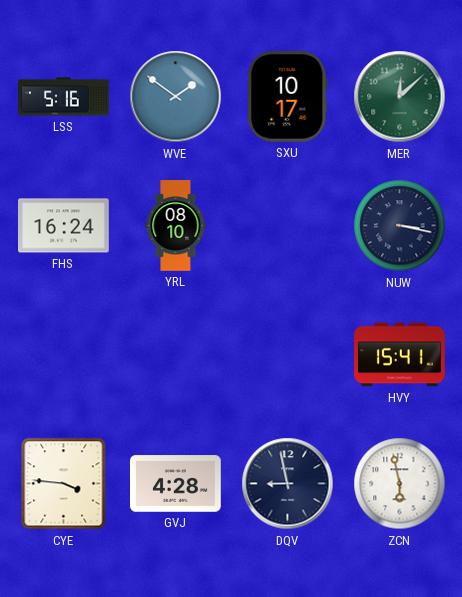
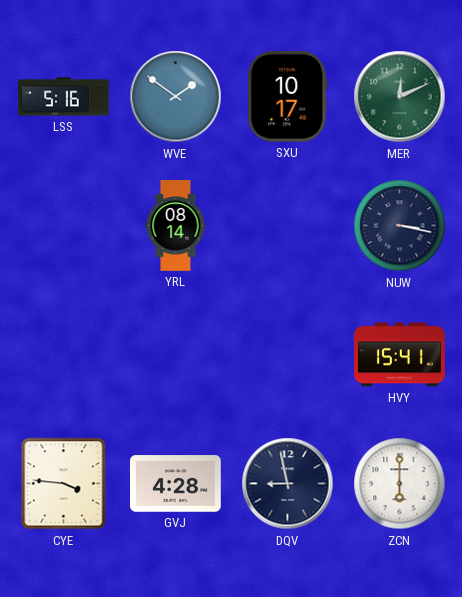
MER: 12:08 -> 12:11 (400, 97)
FHS: 16:24 -> none (64, 226)
YRL: 08:10 -> 08:14 (176, 226)
ZCN: 5:58 -> 6:00 (400, 484)
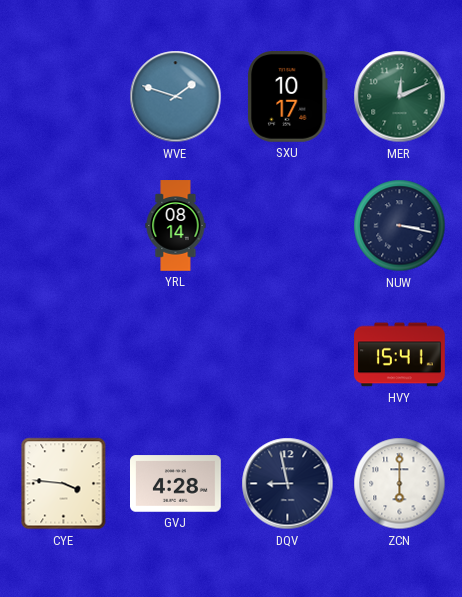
LSS: 5:16 -> none (64, 97)
WVE: 1:51 -> 1:48 (176, 97)
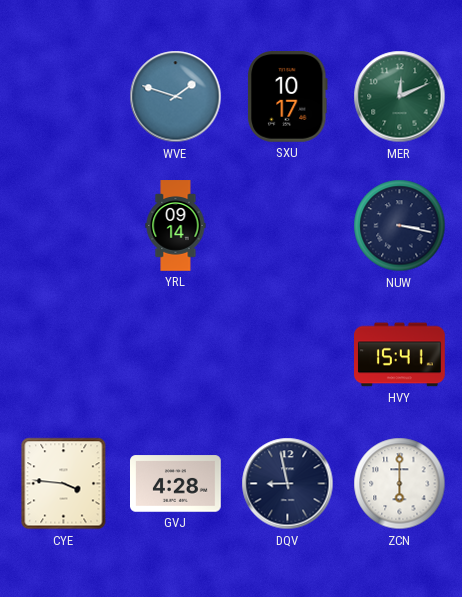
YRL: 08:14 -> 09:14 (176, 226)
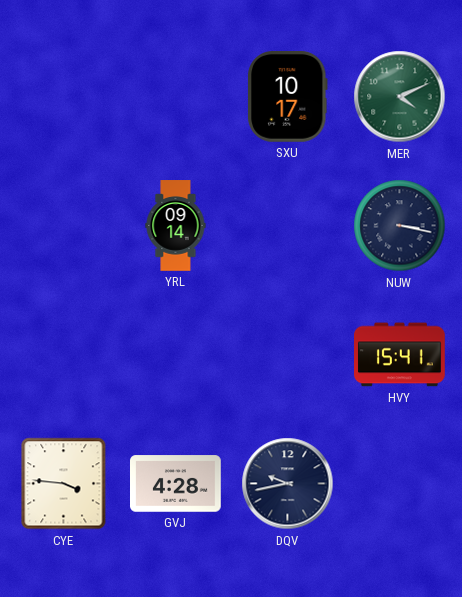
WVE: 1:48 -> none (176, 97)
MER: 12:11 -> 4:11 (400, 97)
DQV: 8:58 -> 9:43 (288, 484)
ZCN: 6:00 -> none (400, 484)
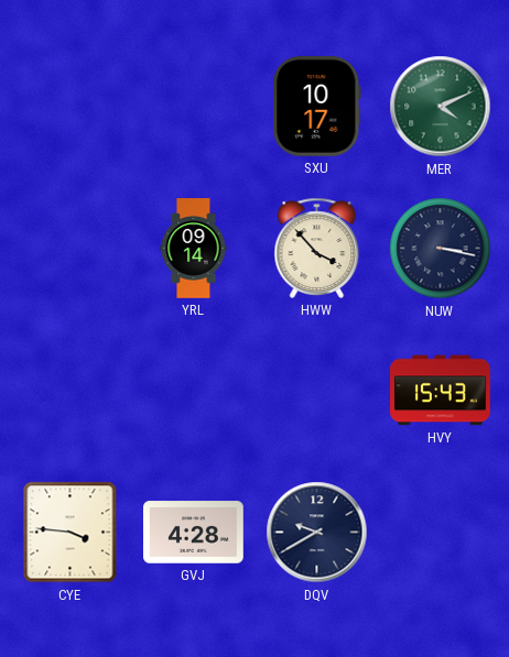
HWW: none -> 3:53 (317, 248)
HVY: 15:41 -> 15:43 (441, 391)
DQV: 9:43 -> 9:40 (317, 533)
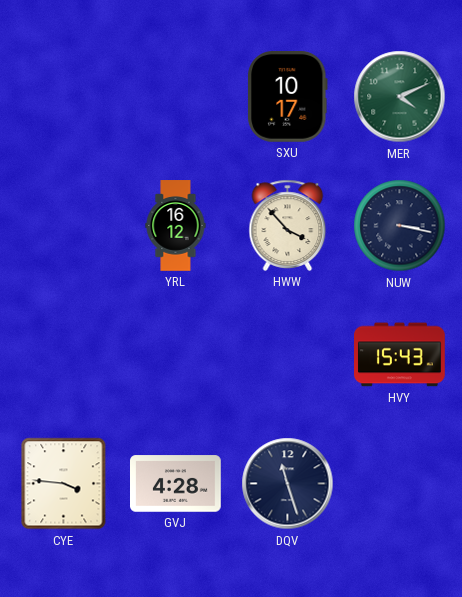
YRL: 09:14 -> 16:12 (176, 226)
DQV: 9:40 -> 11:27 (288, 484)
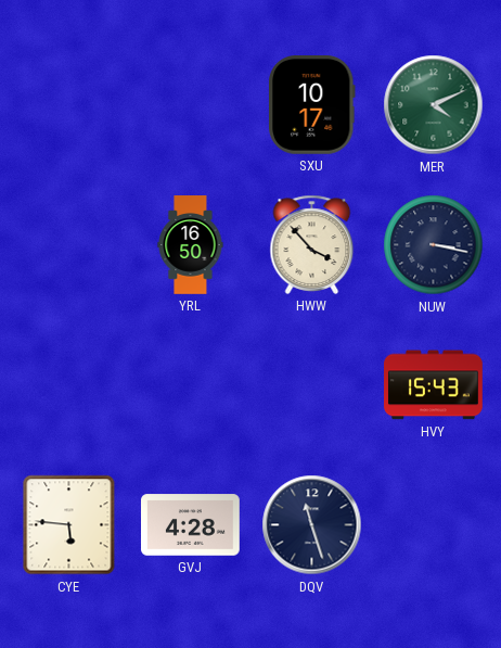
YRL: 16:12 -> 16:50 (191, 245)
CYE: 3:46 -> 5:46 (69, 525)
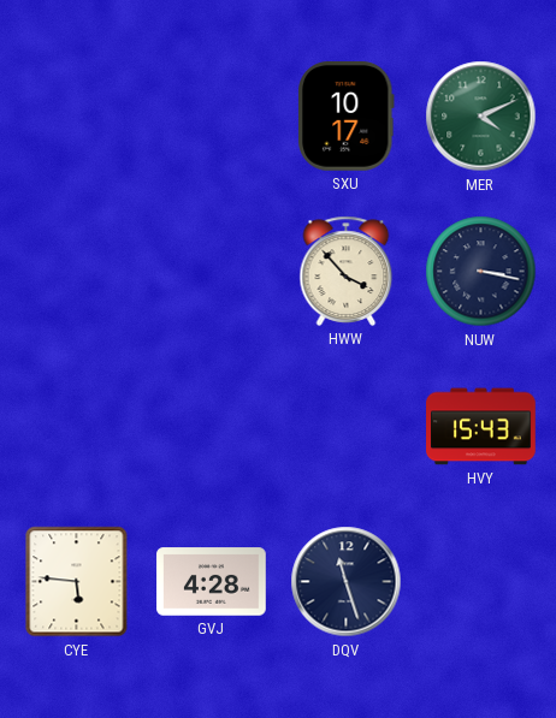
YRL: 16:50 -> none (191, 245)
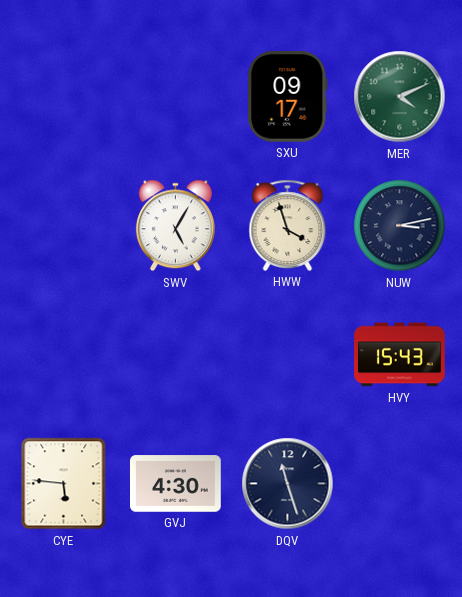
SXU: 10:17 -> 09:17 (288, 97)
SWV: none -> 5:05 (175, 226)
HWW: 3:53 -> 3:57 (288, 225)
NUW: 3:17 -> 3:13 (400, 226)
GVJ: 4:28 -> 4:30 (176, 484)
